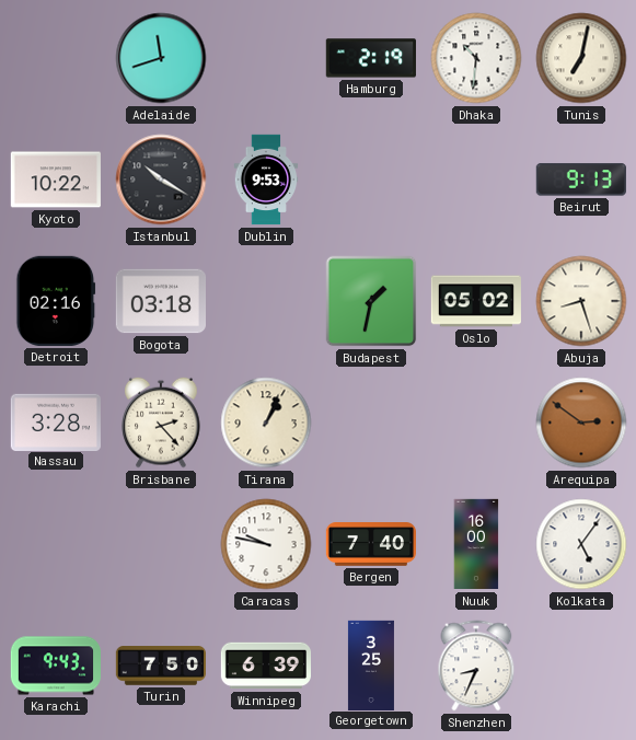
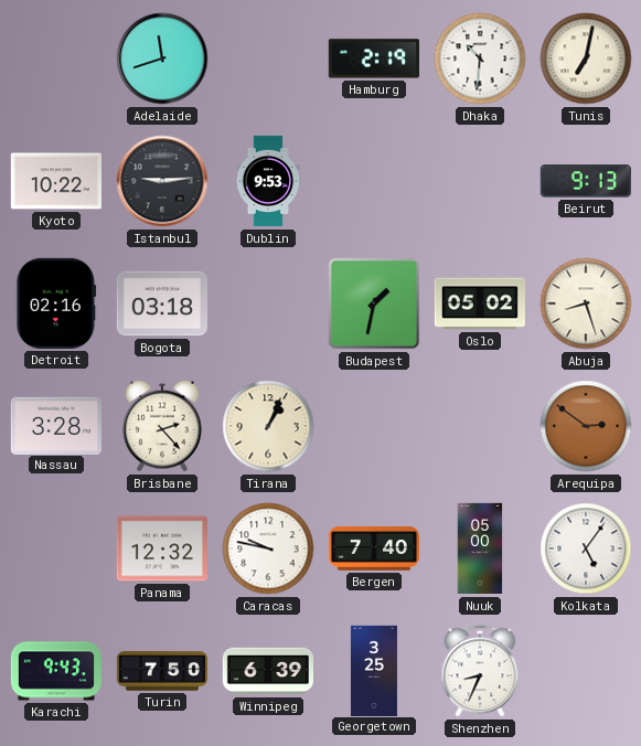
Istanbul: 10:20 -> 9:14 (162, 181)
Panama: none -> 12:32 (162, 548)
Nuuk: 16:00 -> 05:00 (480, 548)
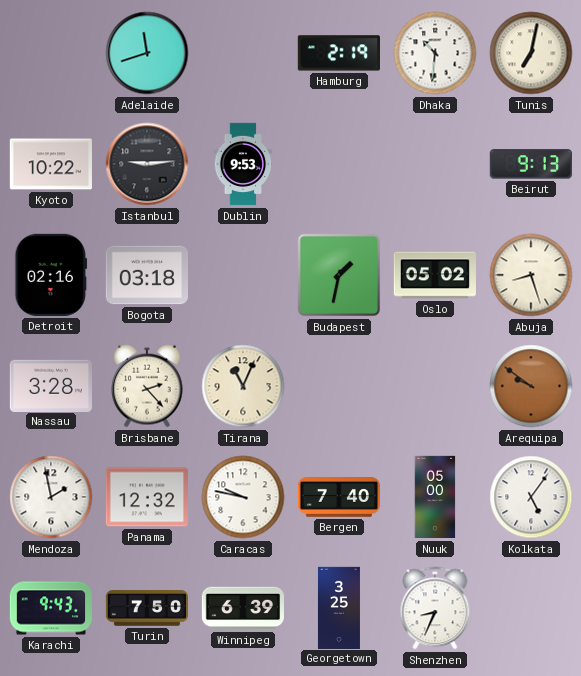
Tirana: 1:04 -> 11:04 (243, 386)
Arequipa: 2:51 -> 9:51 (531, 386)
Mendoza: none -> 1:58 (51, 497)
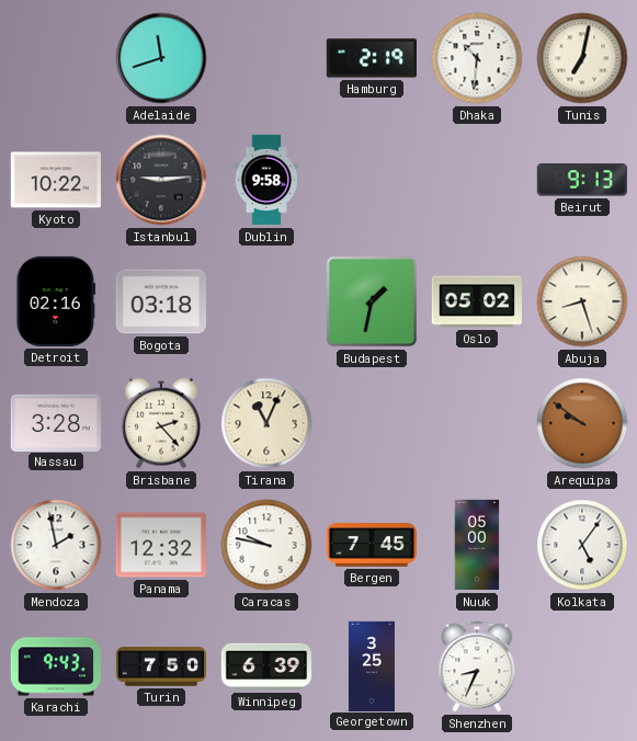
Dublin: 9:53 -> 9:58 (266, 180)
Bergen: 7:40 -> 7:45 (371, 545)
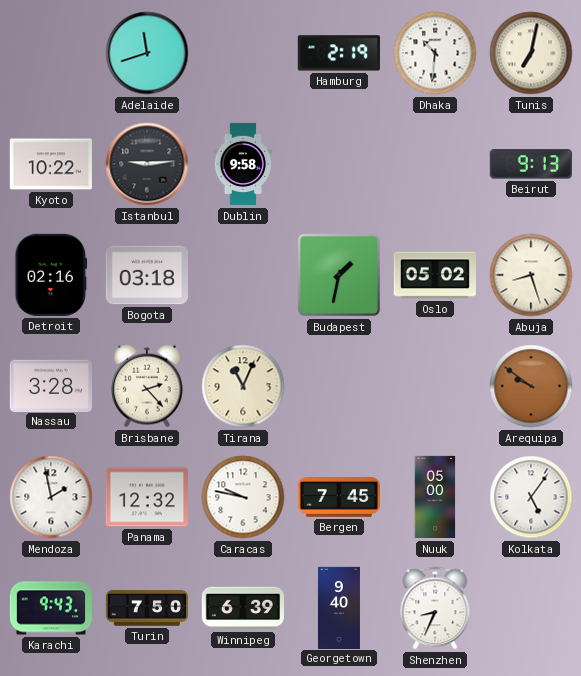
Georgetown: 3:25 -> 9:40 (339, 607)
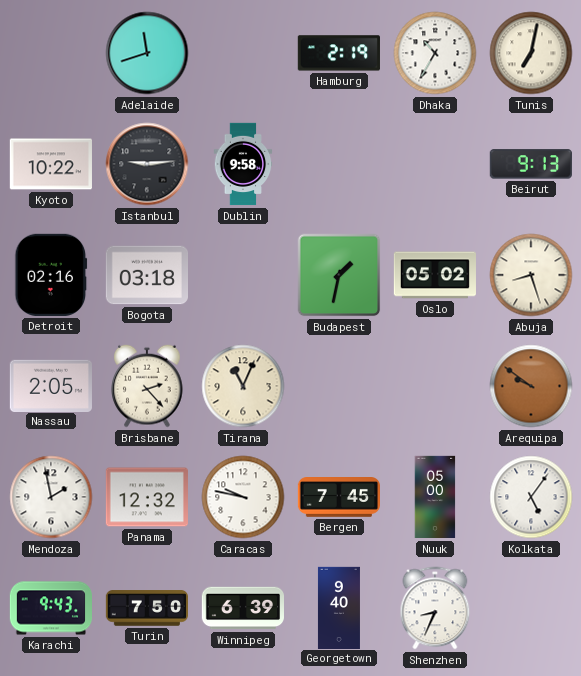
Dhaka: 10:31 -> 10:35 (435, 53)
Nassau: 3:28 -> 2:05 (50, 385)
